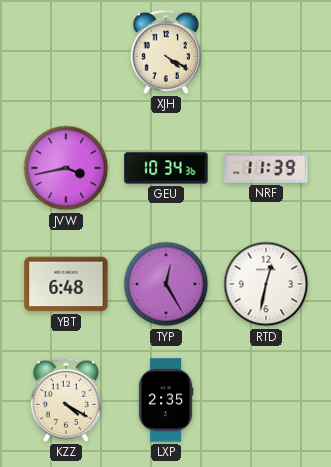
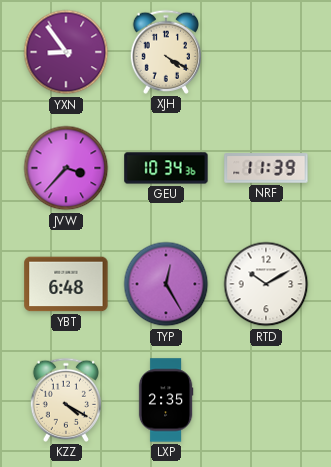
YXN: none -> 8:54 (66, 52)
JVW: 3:43 -> 3:37 (66, 168)
RTD: 12:32 -> 10:10 (266, 284)
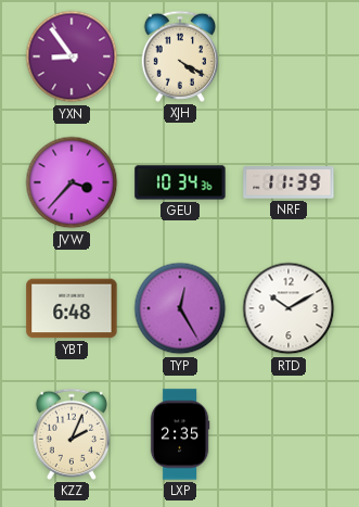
KZZ: 4:20 -> 2:04 (70, 434)
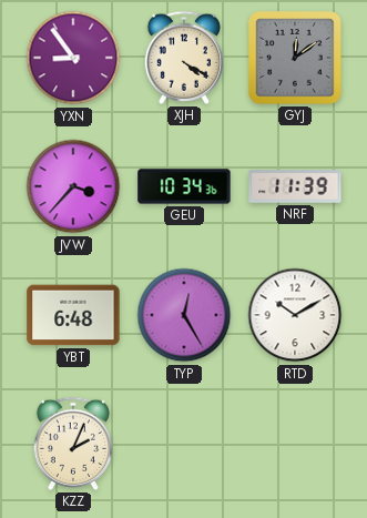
GYJ: none -> 12:09 (295, 58)
LXP: 2:35 -> none (180, 434)
